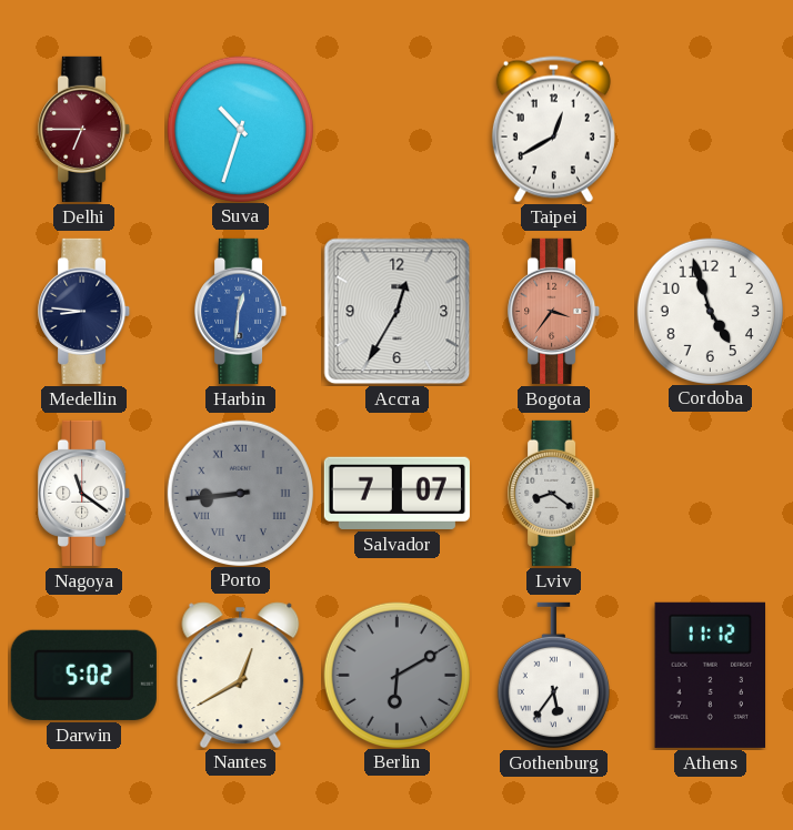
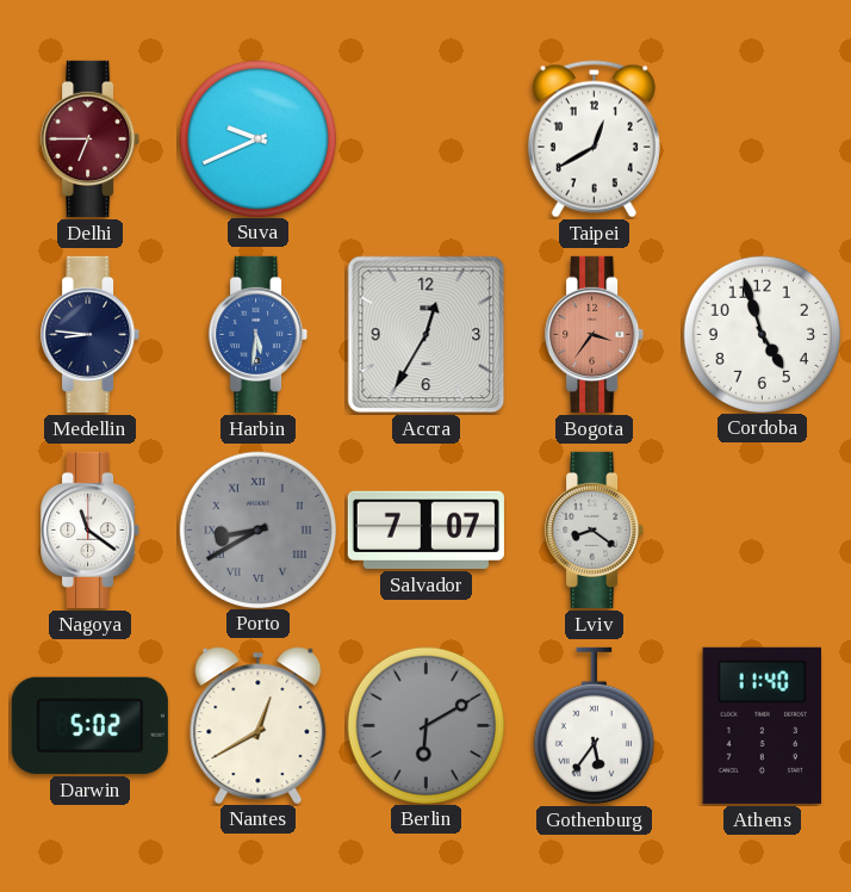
Suva: 10:33 -> 9:41 (257, 138)
Harbin: 12:31 -> 5:31 (259, 334)
Porto: 8:44 -> 8:40 (257, 529)
Athens: 11:12 -> 11:40 (762, 725)
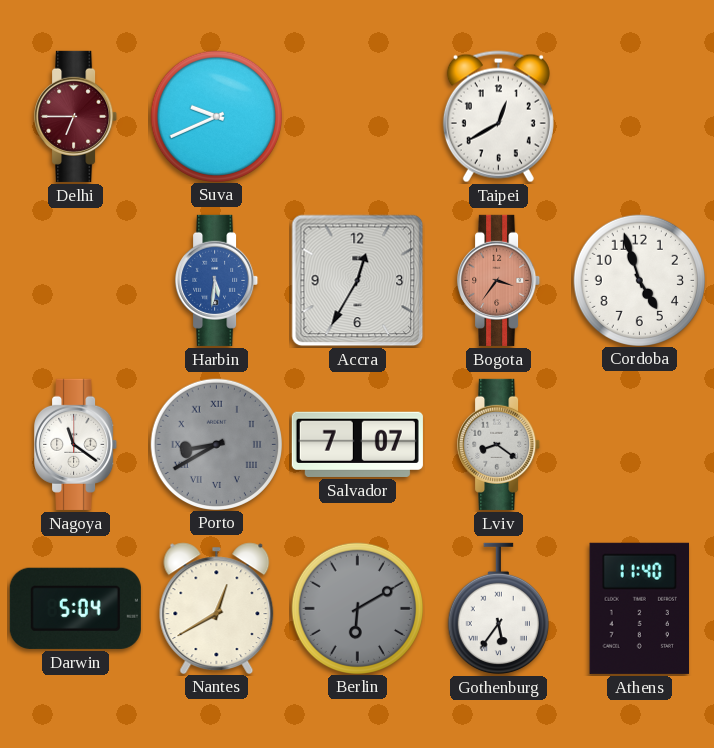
Medellin: 8:46 -> none (91, 334)
Darwin: 5:02 -> 5:04 (75, 608)
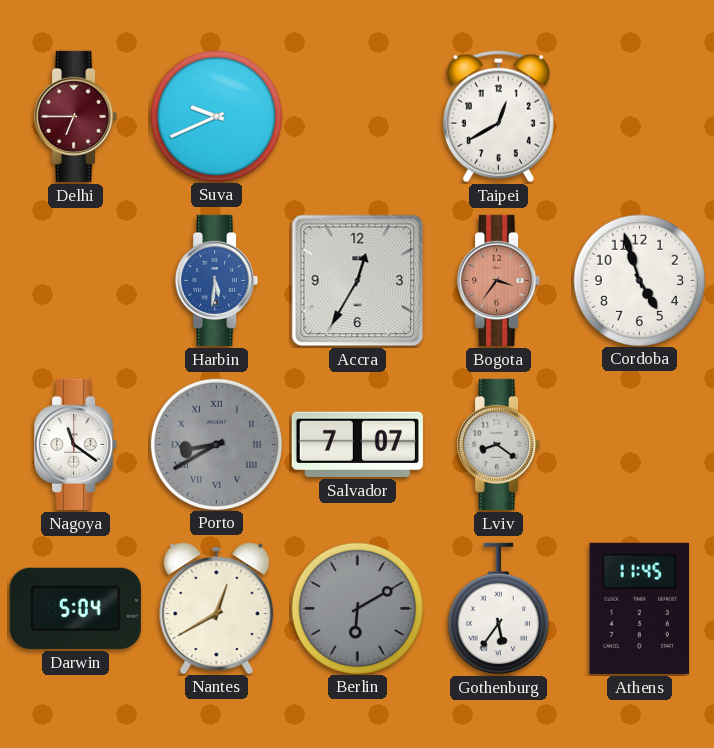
Athens: 11:40 -> 11:45 (639, 608)
